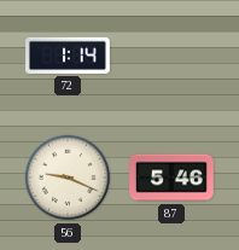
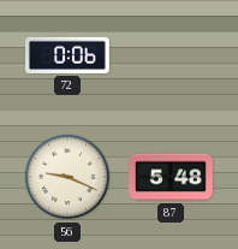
72: 1:14 -> 0:06 (69, 55)
87: 5:46 -> 5:48 (172, 177)
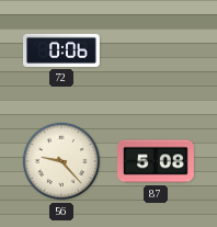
56: 9:19 -> 9:23 (61, 161)
87: 5:48 -> 5:08 (157, 161)
